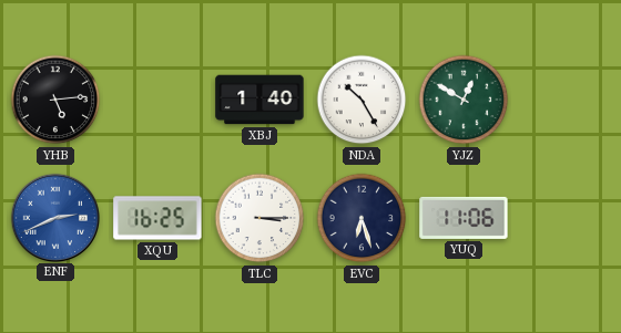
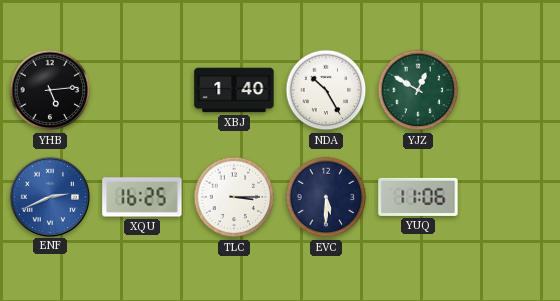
EVC: 6:27 -> 5:30 (326, 197)
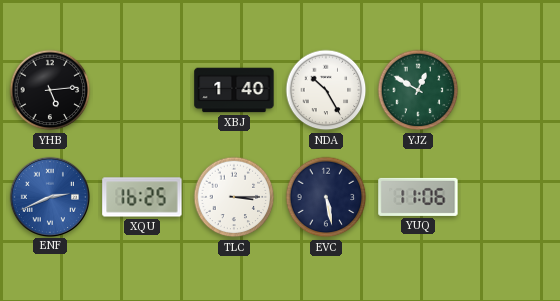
EVC: 5:30 -> 5:28 (326, 197)
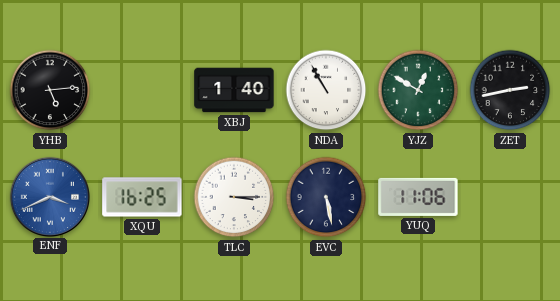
NDA: 10:25 -> 10:55 (326, 90)
ZET: none -> 2:43 (510, 90)
ENF: 2:41 -> 3:41 (49, 196)
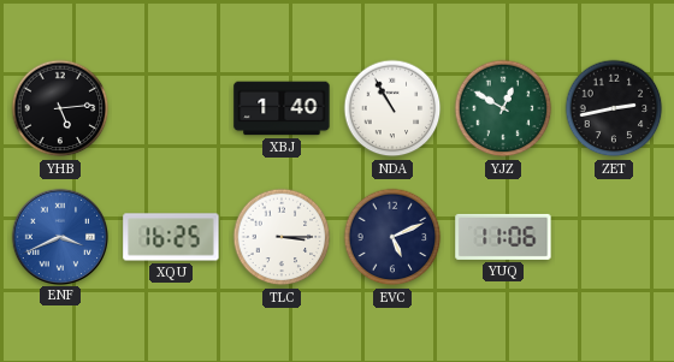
EVC: 5:28 -> 5:11 (392, 237)
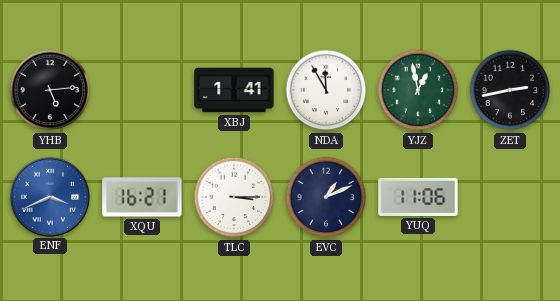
XBJ: 1:40 -> 1:41 (234, 90)
NDA: 10:55 -> 11:55 (326, 90)
YJZ: 12:50 -> 12:58 (418, 90)
XQU: 16:25 -> 16:21 (142, 197)
EVC: 5:11 -> 1:11 (326, 197)
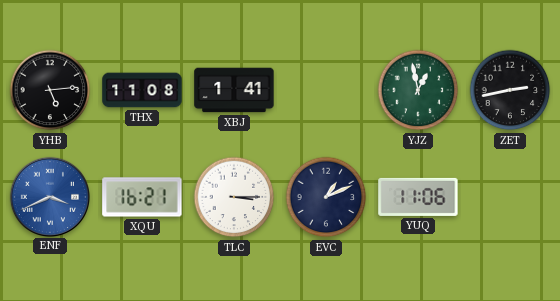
THX: none -> 11:08 (142, 90)
NDA: 11:55 -> none (326, 90)
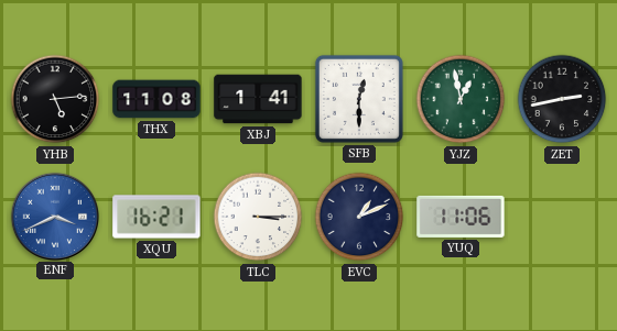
SFB: none -> 12:30 (359, 99)
